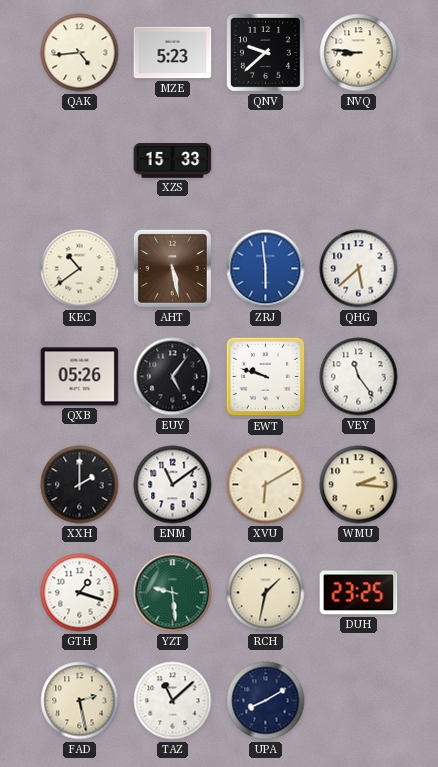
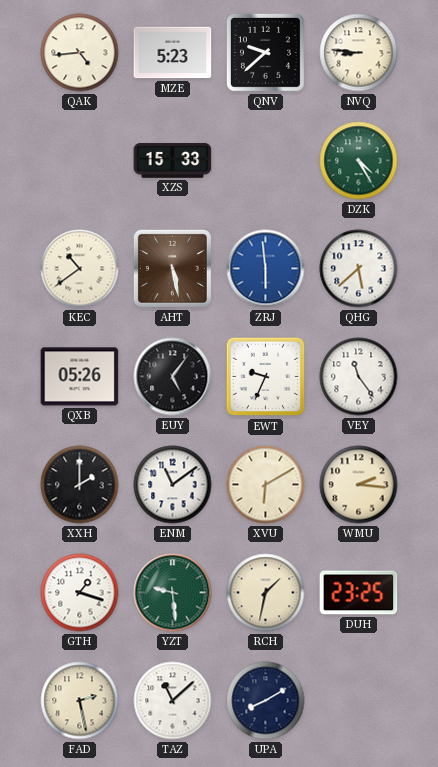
DZK: none -> 4:25 (359, 161)
EWT: 9:48 -> 9:34 (266, 377)
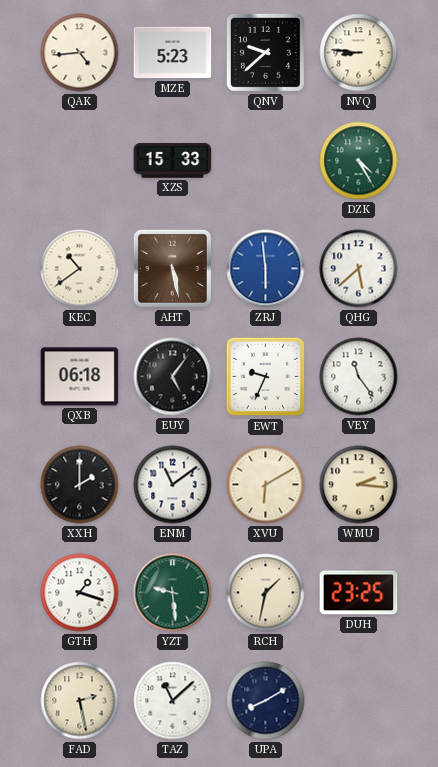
QXB: 05:26 -> 06:18 (80, 377)
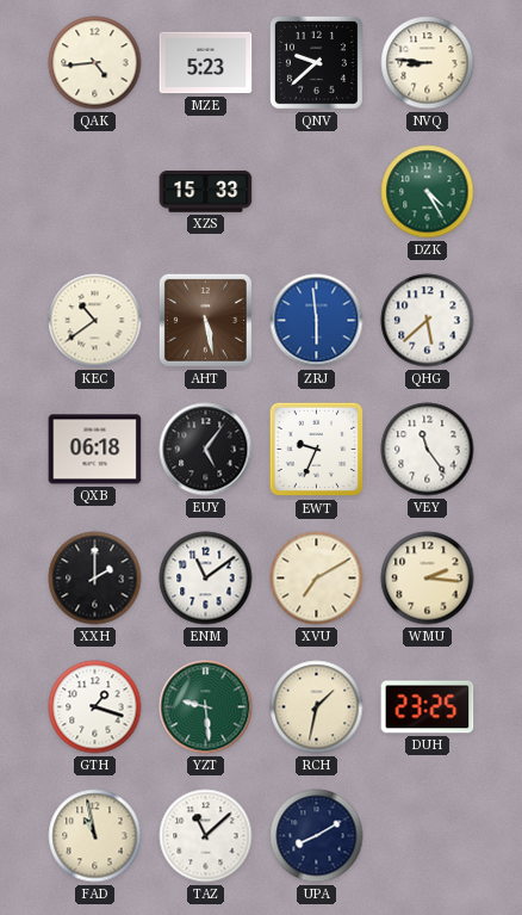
XVU: 6:10 -> 7:10 (317, 579)
FAD: 2:28 -> 10:58 (95, 836)
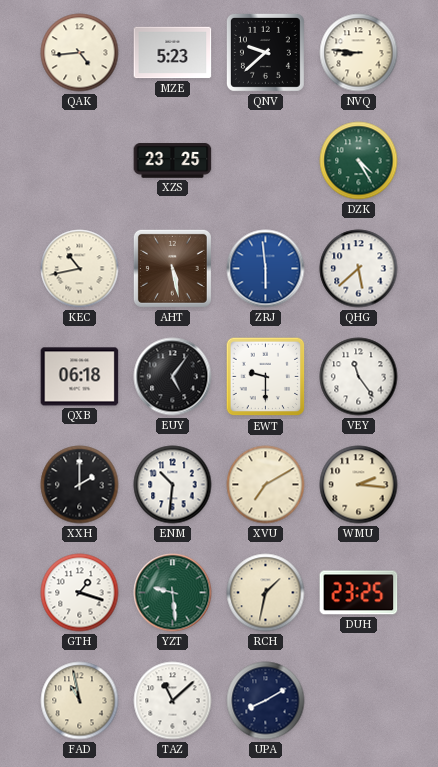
XZS: 15:33 -> 23:25 (173, 161)
KEC: 10:39 -> 10:43 (80, 269)
EWT: 9:34 -> 9:30 (266, 377)
ENM: 11:09 -> 10:31 (173, 485)
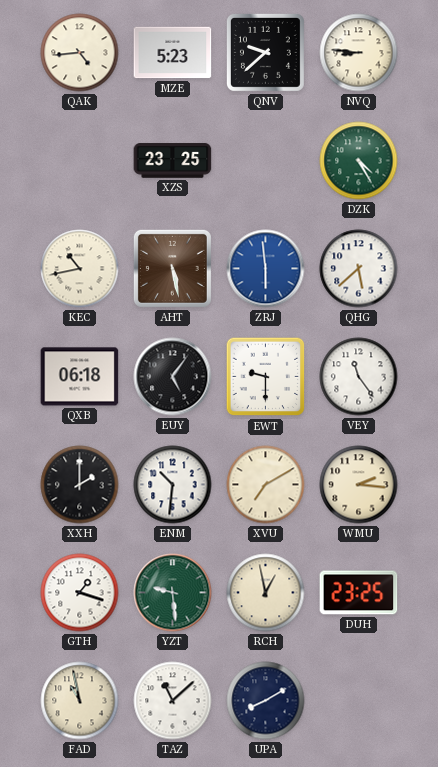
RCH: 1:32 -> 12:58 (266, 593)
